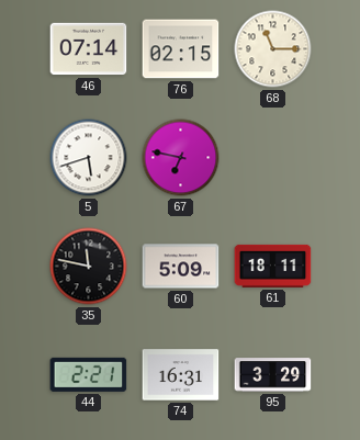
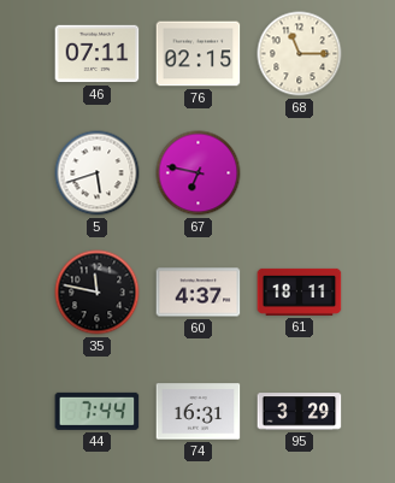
46: 07:14 -> 07:11 (98, 54)
60: 5:09 -> 4:37 (199, 293)
44: 2:21 -> 7:44 (98, 411)
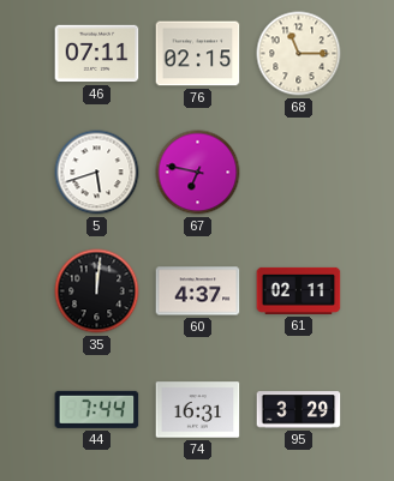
35: 11:47 -> 12:01 (97, 291)
61: 18:11 -> 02:11 (299, 290)
